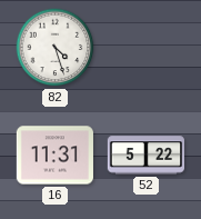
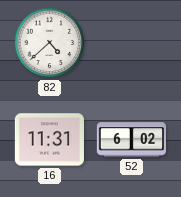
82: 4:27 -> 4:38 (50, 43)
52: 5:22 -> 6:02 (131, 140)
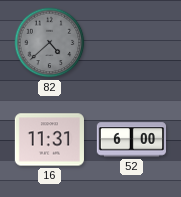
82 dial: white -> grey (50, 43)
52: 6:02 -> 6:00 (131, 140)
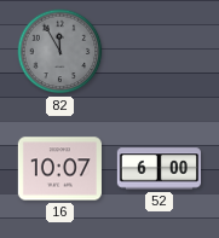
82: 4:38 -> 11:55 (60, 52)
16: 11:31 -> 10:07 (59, 169)
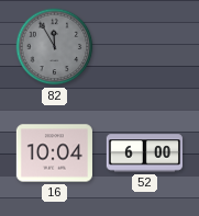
16: 10:07 -> 10:04 (54, 154)
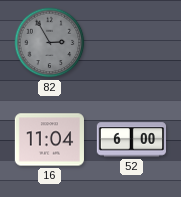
82: 11:55 -> 2:55 (50, 43)
16: 10:04 -> 11:04 (49, 140)
